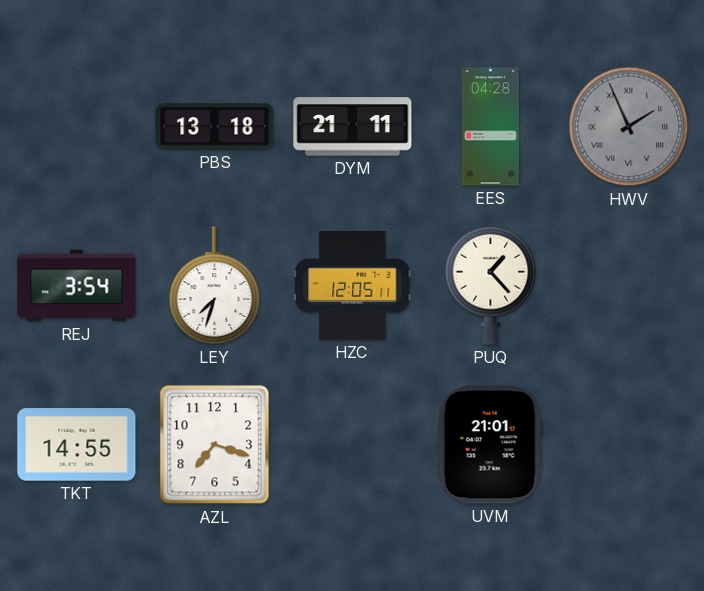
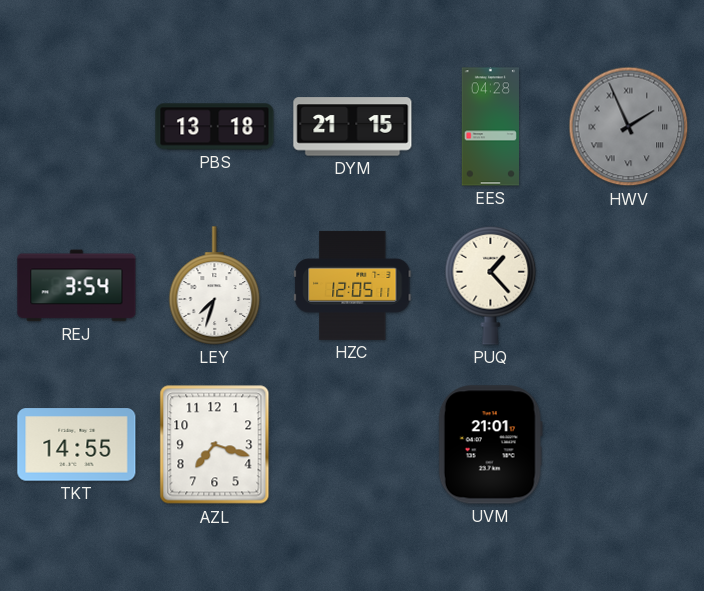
DYM: 21:11 -> 21:15 (353, 127)
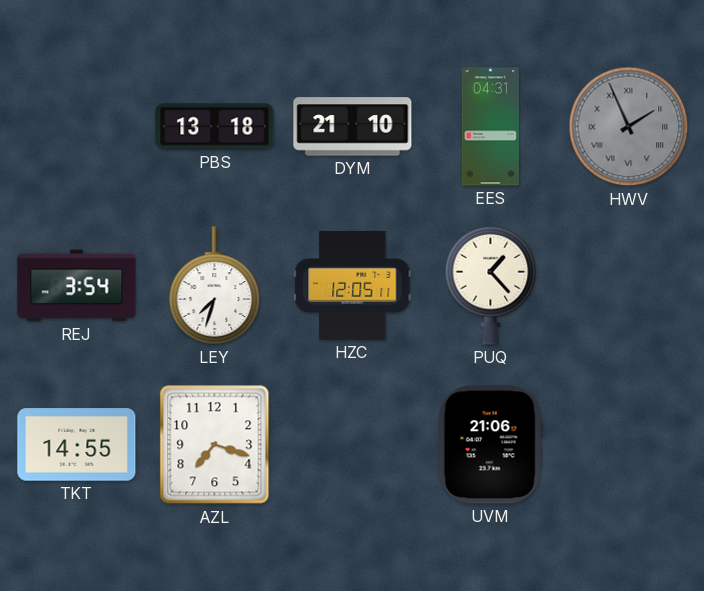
DYM: 21:15 -> 21:10 (353, 127)
EES: 04:28 -> 04:31 (490, 127)
UVM: 21:01 -> 21:06 (490, 445)
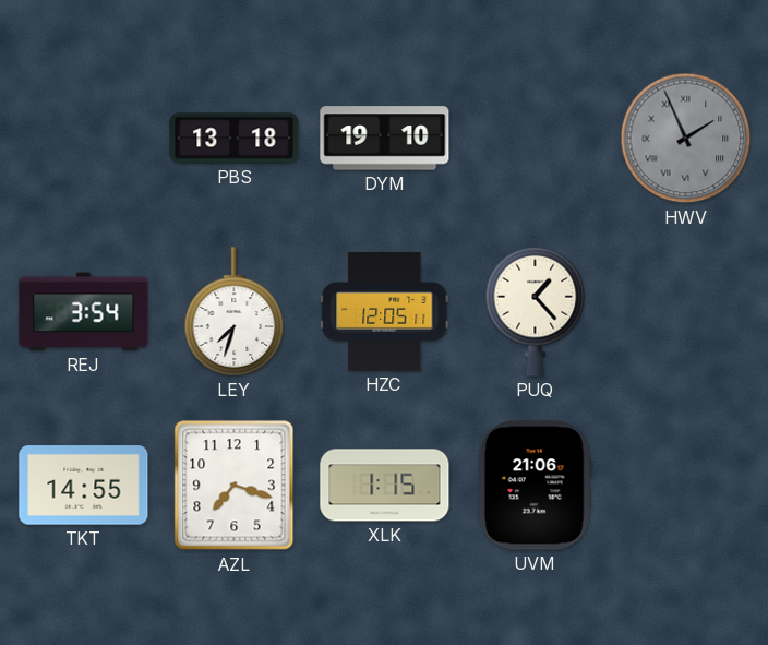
DYM: 21:10 -> 19:10 (385, 139)
EES: 04:31 -> none (490, 127)
XLK: none -> 1:15 (385, 486)
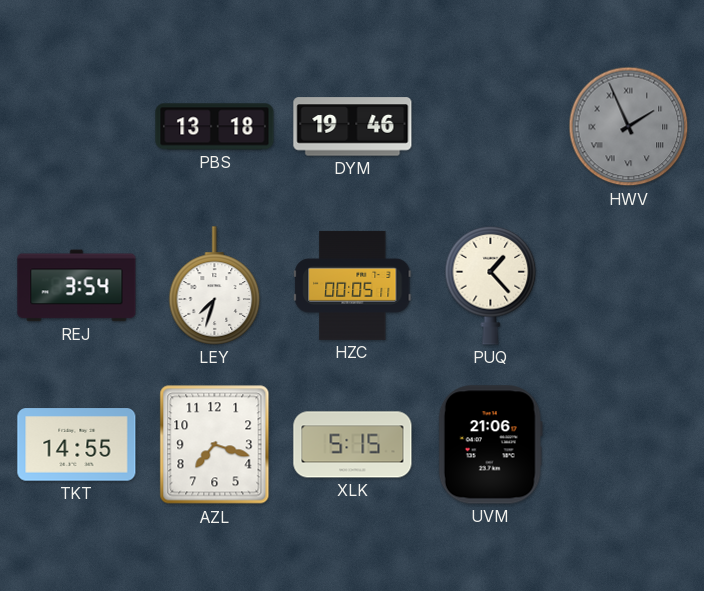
DYM: 19:10 -> 19:46 (353, 127)
HZC: 12:05 -> 00:05 (353, 285)
XLK: 1:15 -> 5:15 (353, 445)
